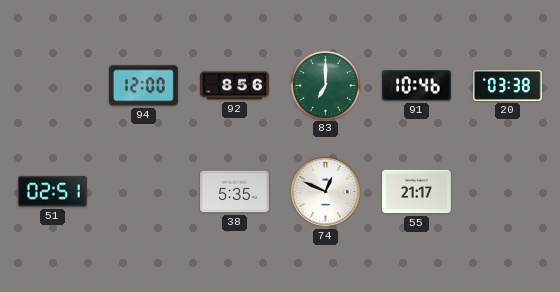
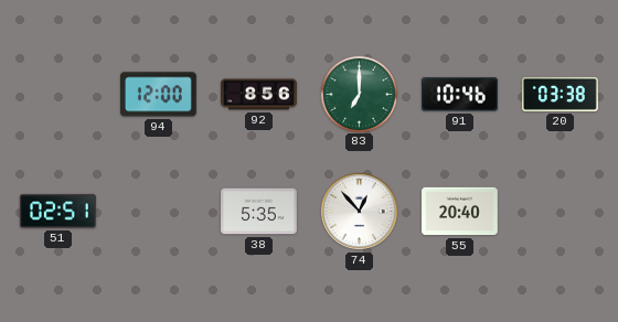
74: 12:49 -> 12:53 (360, 212)
55: 21:17 -> 20:40 (460, 212)
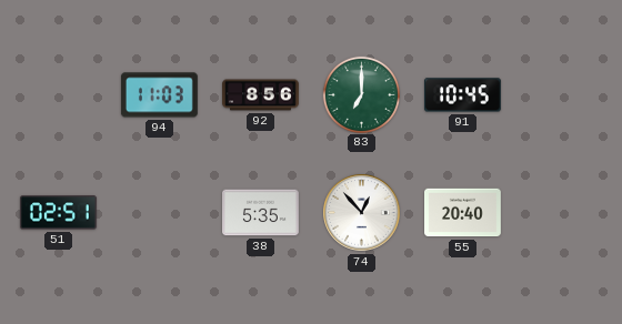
94: 12:00 -> 11:03 (159, 95)
91: 10:46 -> 10:45 (462, 95)
20: 03:38 -> none (561, 94)
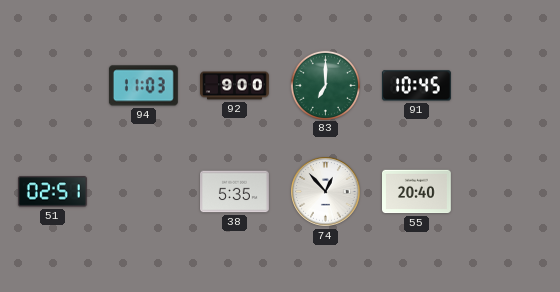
92: 8:56 -> 9:00 (235, 86)
